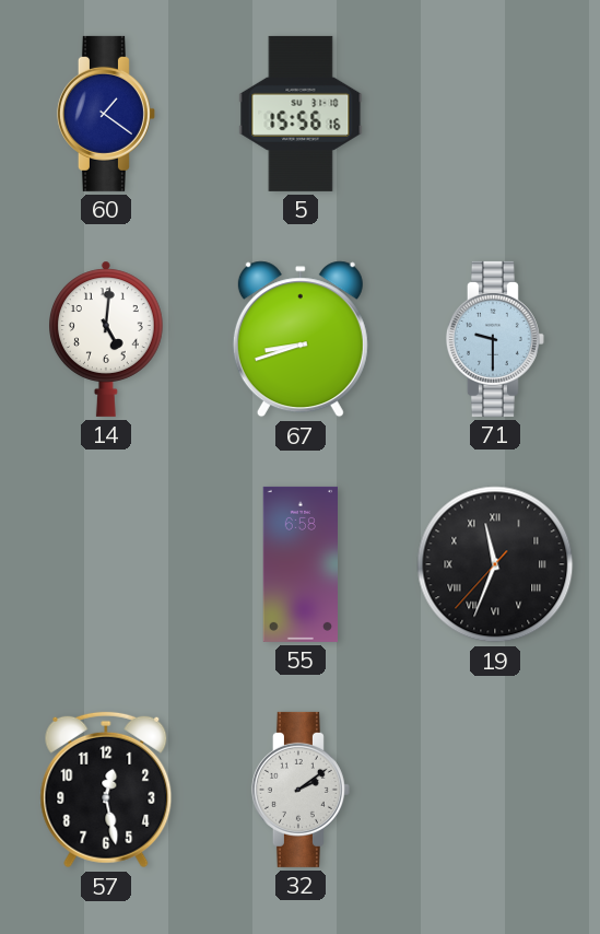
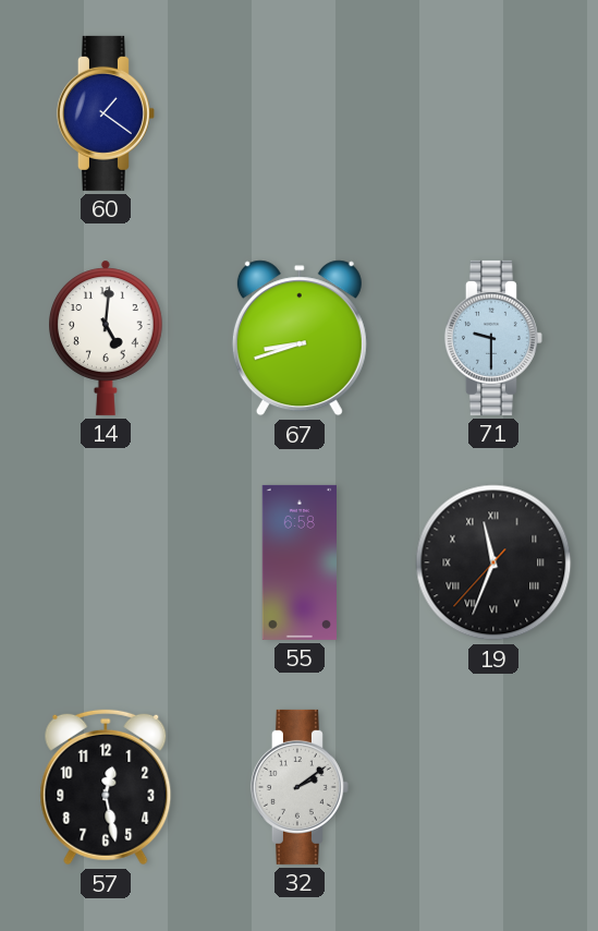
5: 15:56 -> none (301, 114)
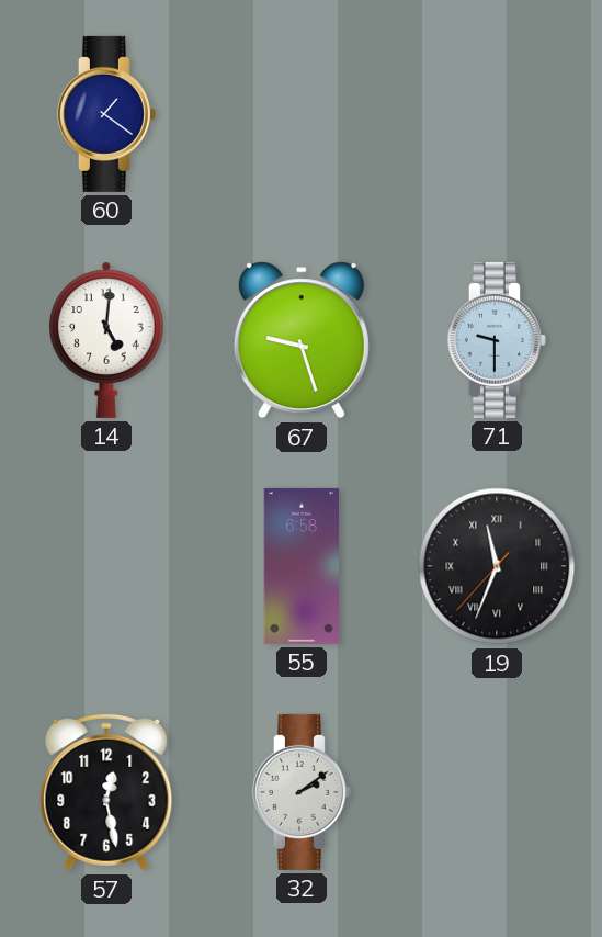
67: 8:42 -> 9:27 (302, 340)
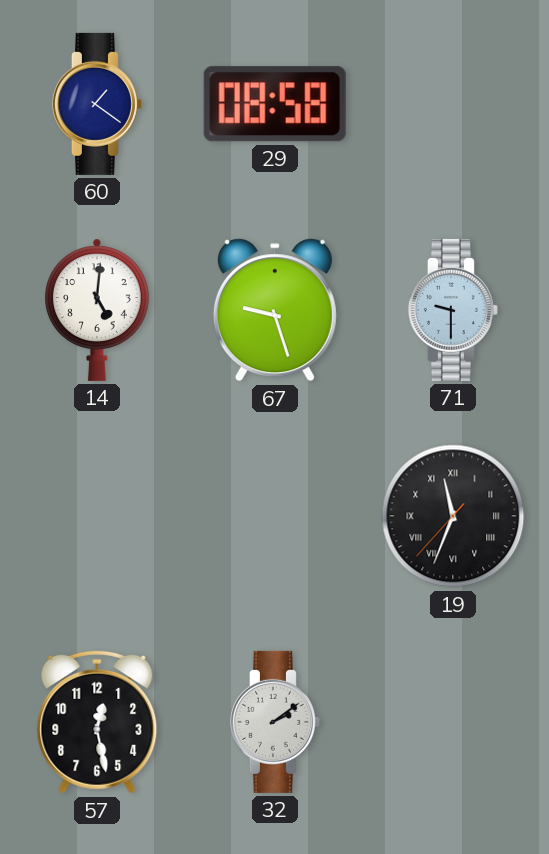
29: none -> 08:58 (275, 104)
55: 6:58 -> none (302, 566)
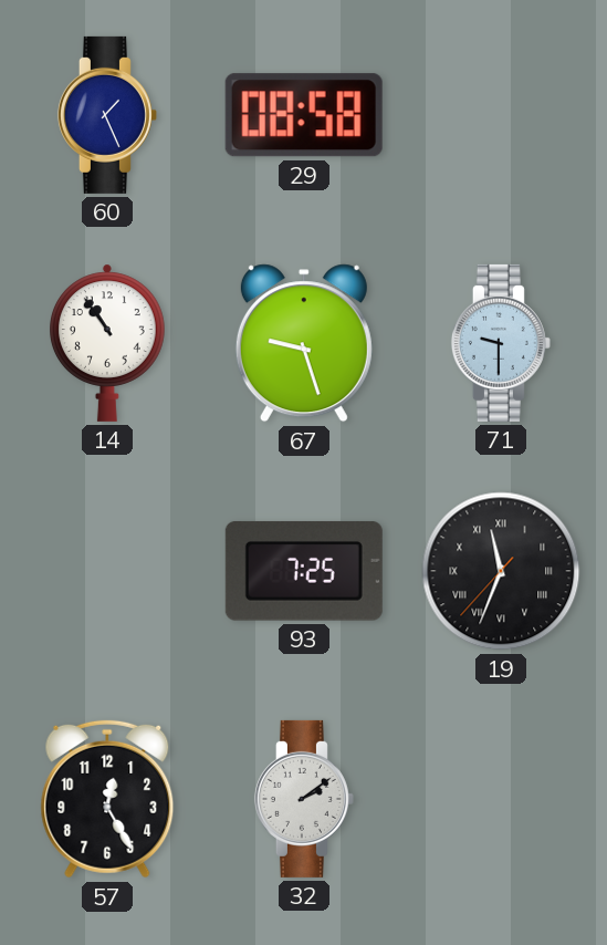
60: 1:21 -> 1:26 (107, 115)
14: 5:01 -> 10:54 (108, 343)
93: none -> 7:25 (304, 571)
57: 12:28 -> 12:25 (107, 799)
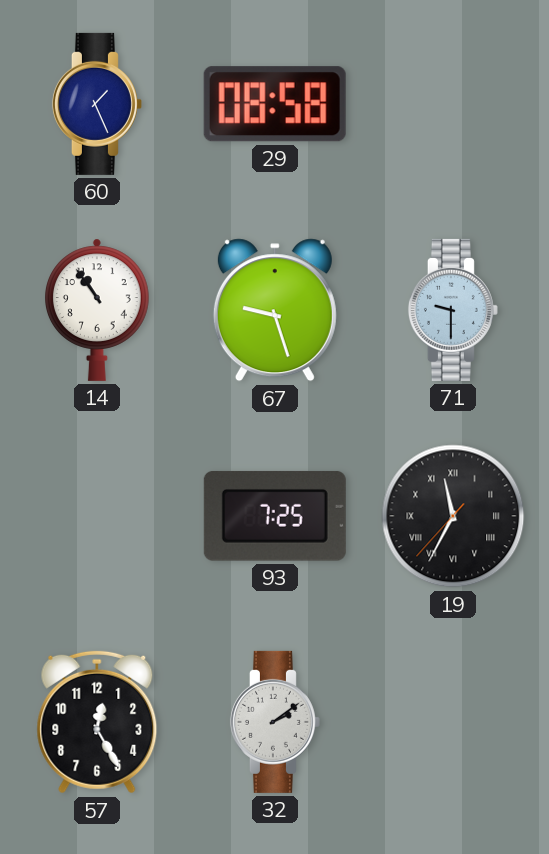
19: 11:33 -> 11:34 (453, 516)
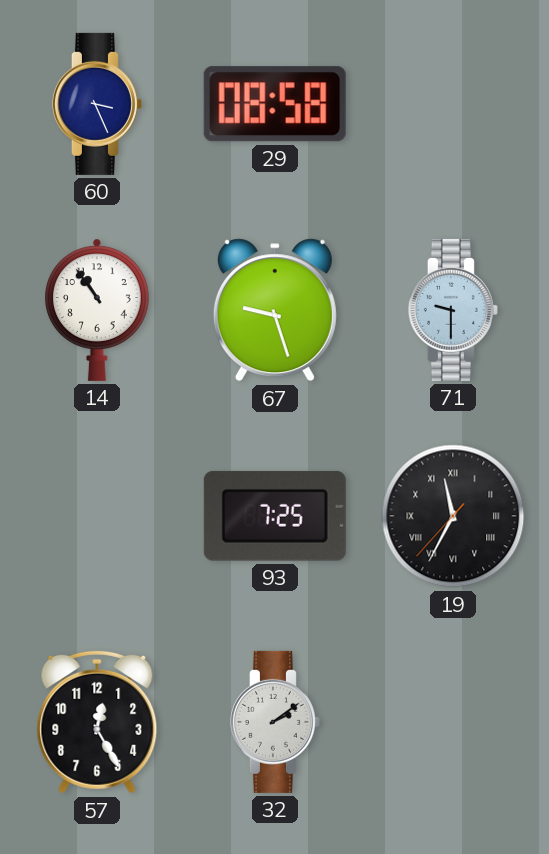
60: 1:26 -> 3:26 (97, 104)
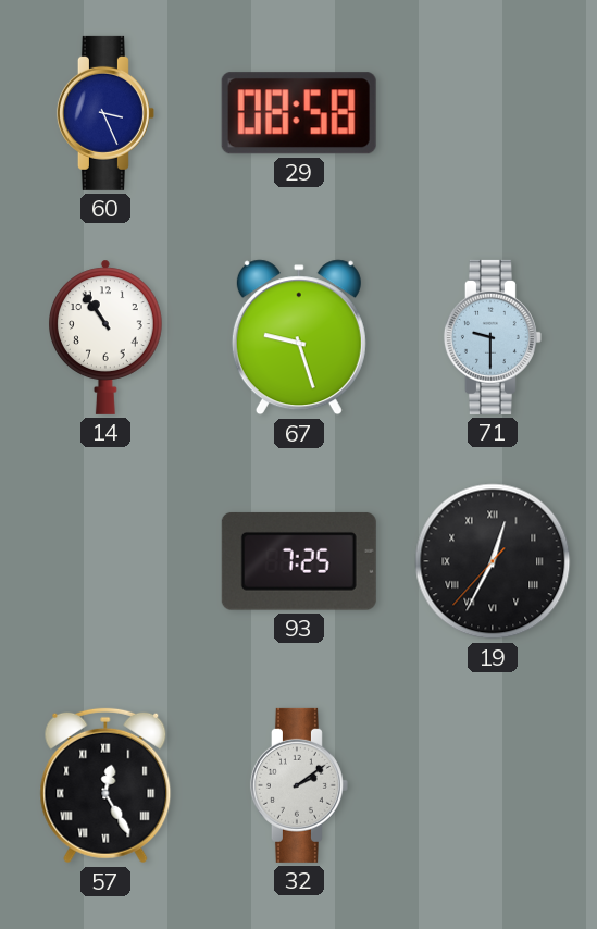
19: 11:34 -> 12:34 (493, 561)
57 numerals: Arabic -> Roman (105, 785)
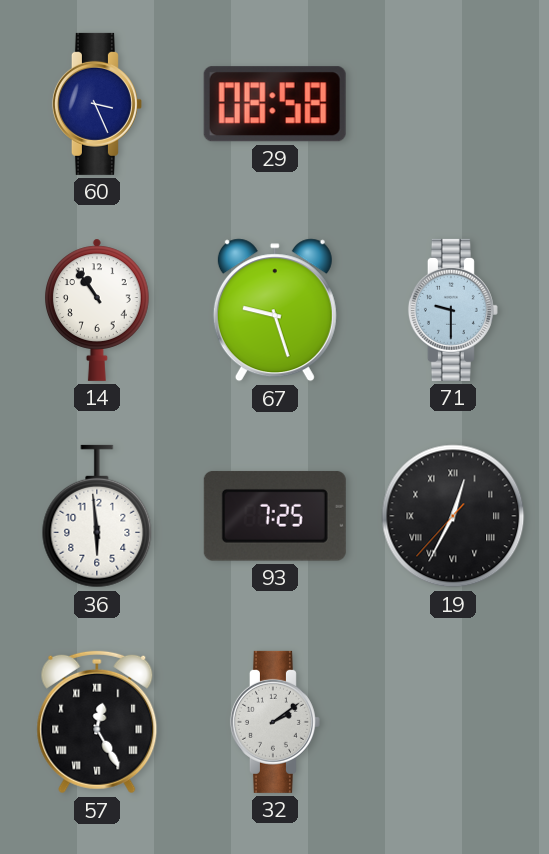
36: none -> 5:59 (97, 516)
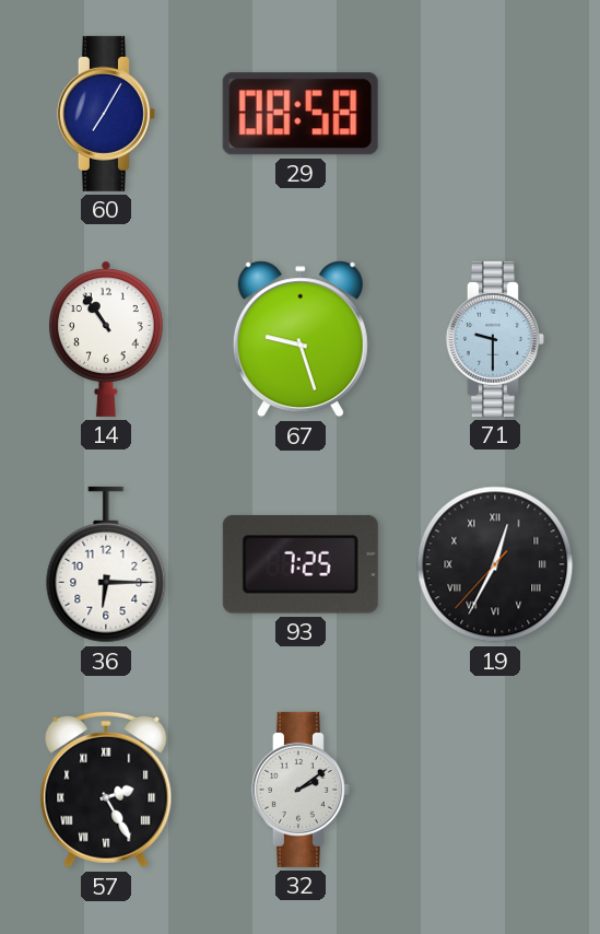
60: 3:26 -> 7:05 (106, 114)
36: 5:59 -> 6:15 (106, 564)
57: 12:25 -> 2:25 (106, 790)
